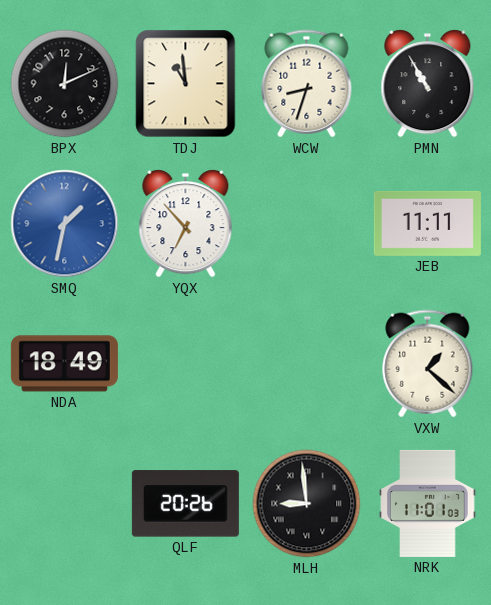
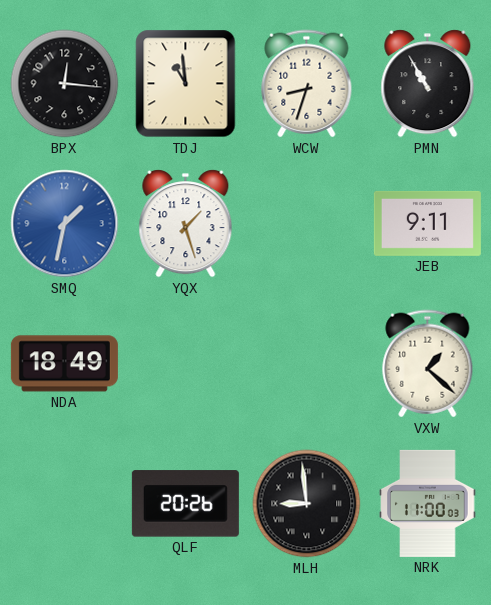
BPX: 12:11 -> 12:16 (65, 84)
YQX: 6:53 -> 1:27 (186, 224)
JEB: 11:11 -> 9:11 (427, 223)
NRK: 11:01 -> 11:00 (428, 503)
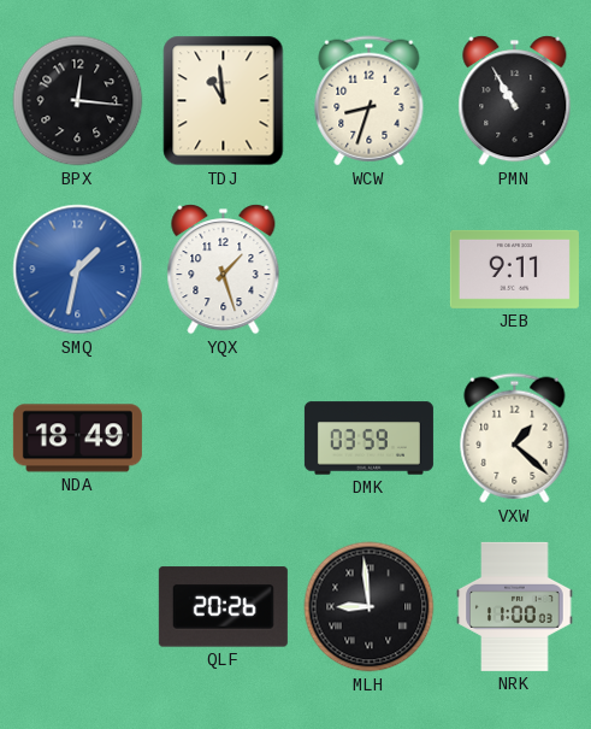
DMK: none -> 03:59 (368, 439)
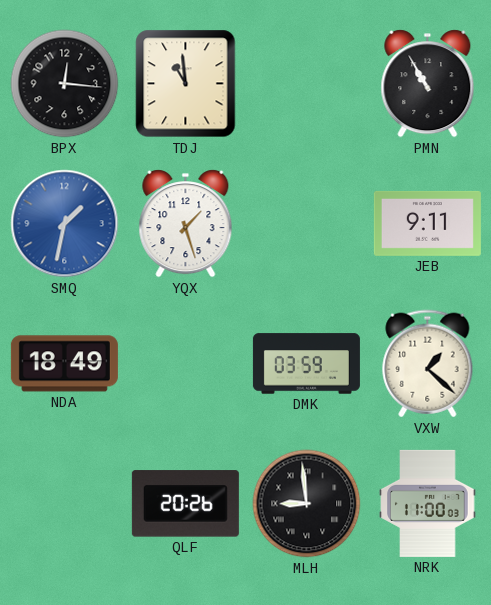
WCW: 8:33 -> none (370, 101)
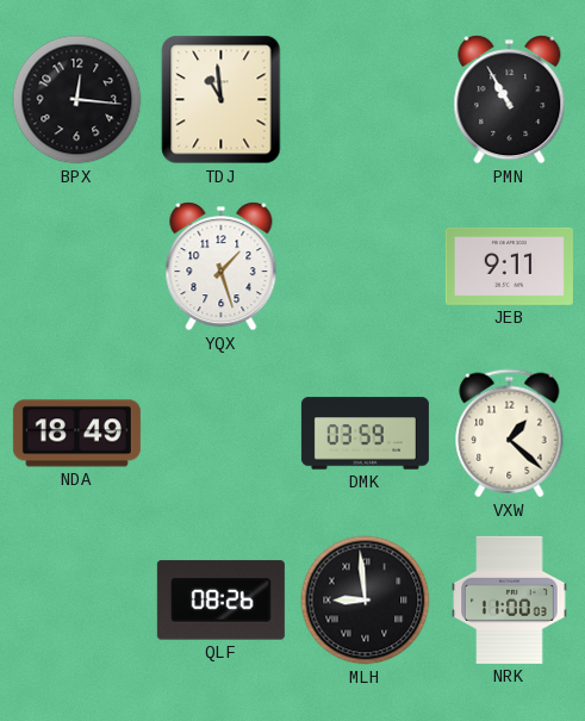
SMQ: 1:32 -> none (65, 224)
QLF: 20:26 -> 08:26 (220, 601)
